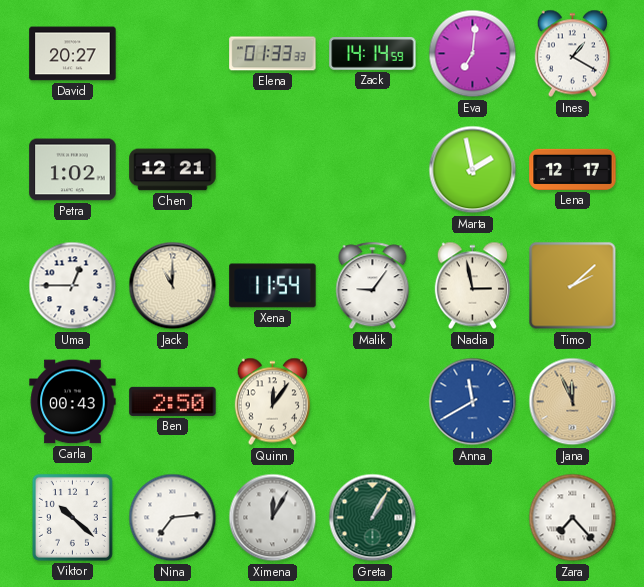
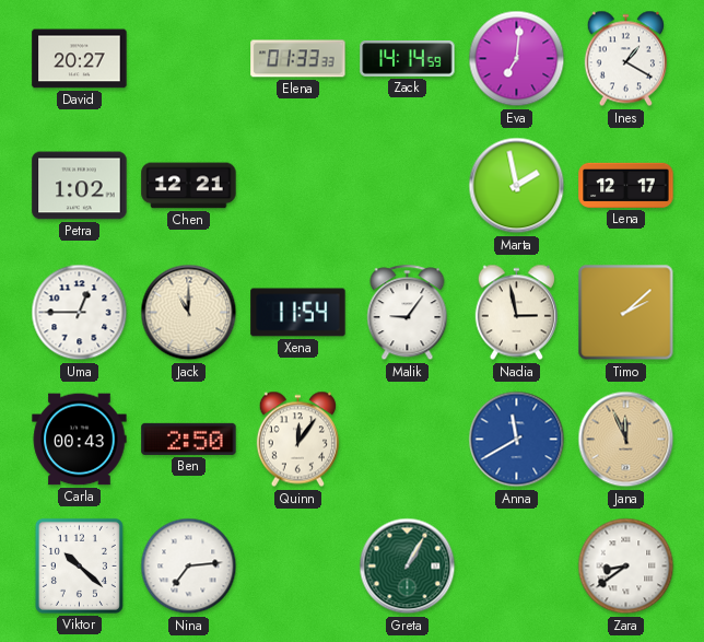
Ximena: 12:05 -> none (273, 518)
Zara: 7:23 -> 8:39 (626, 567)
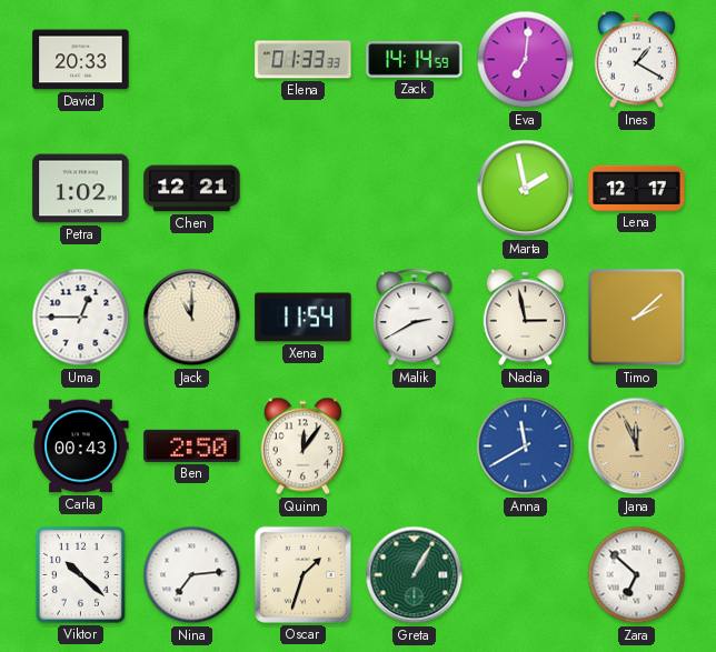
David: 20:27 -> 20:33 (81, 60)
Malik: 9:06 -> 2:40 (415, 318)
Oscar: none -> 1:33 (302, 574)
Zara: 8:39 -> 6:52 (637, 575)
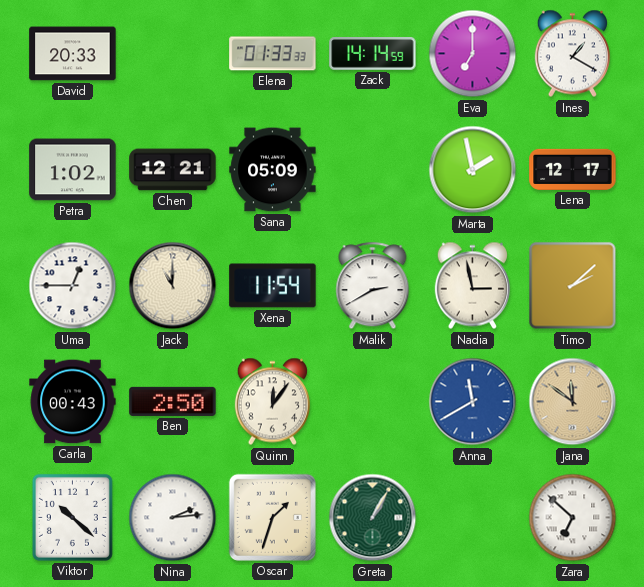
Eva: 7:01 -> 7:00 (473, 54)
Sana: none -> 05:09 (273, 170)
Jana: 11:56 -> 11:51 (573, 402)
Nina: 7:14 -> 2:14 (173, 518)
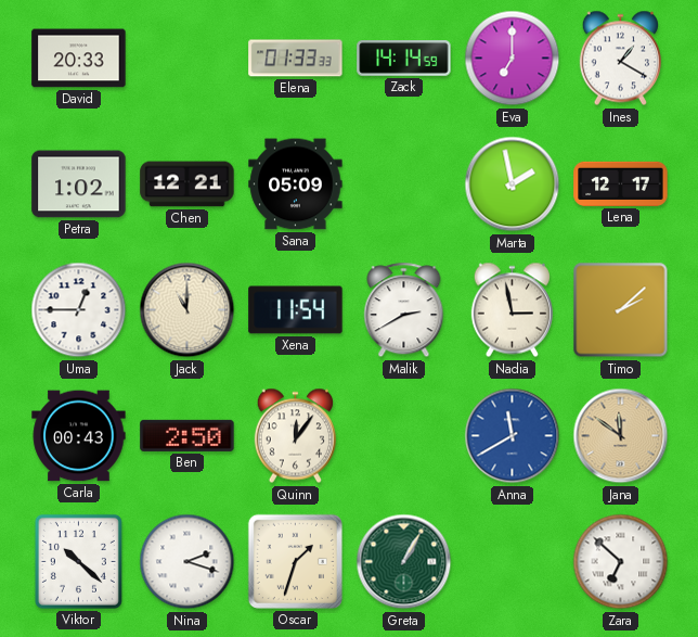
Nina: 2:14 -> 2:18 (188, 562)
